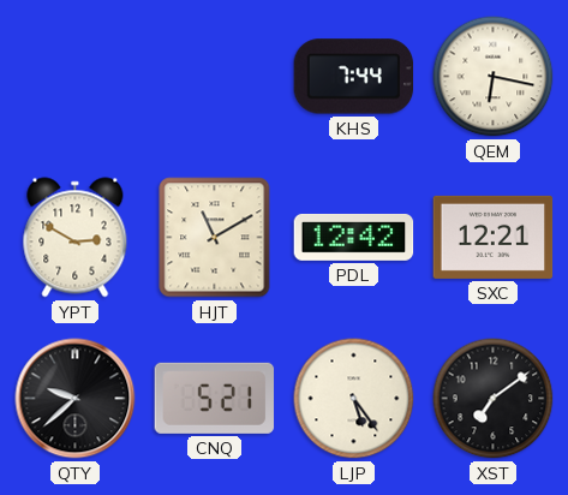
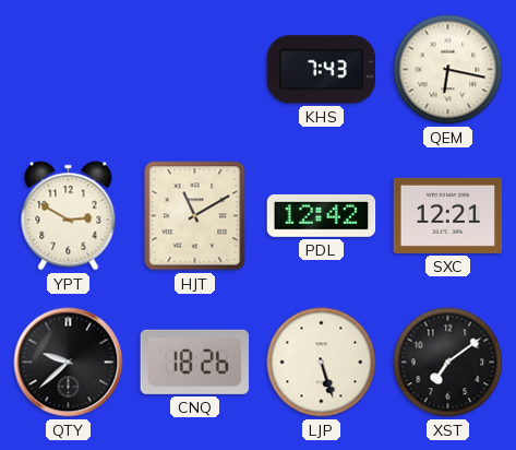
KHS: 7:44 -> 7:43 (322, 70)
CNQ: 5:21 -> 18:26 (195, 362)
LJP: 5:24 -> 5:27 (322, 363)
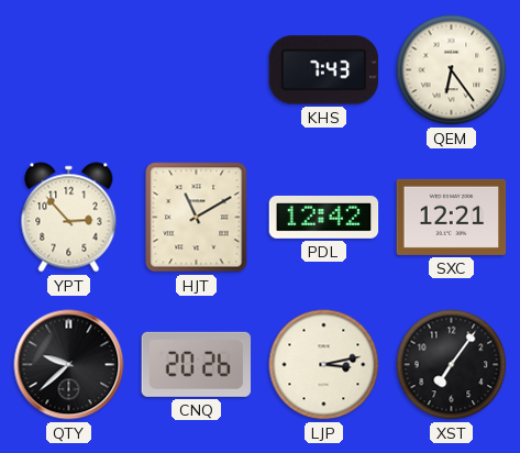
QEM: 6:17 -> 6:24 (452, 70)
YPT: 2:50 -> 2:53 (69, 218)
CNQ: 18:26 -> 20:26 (197, 364)
LJP: 5:27 -> 3:13 (324, 365)
XST: 7:09 -> 7:06 (452, 365)
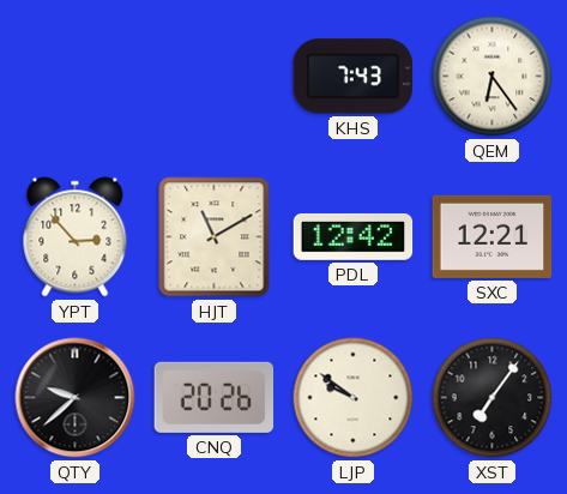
LJP: 3:13 -> 9:51 (354, 398)
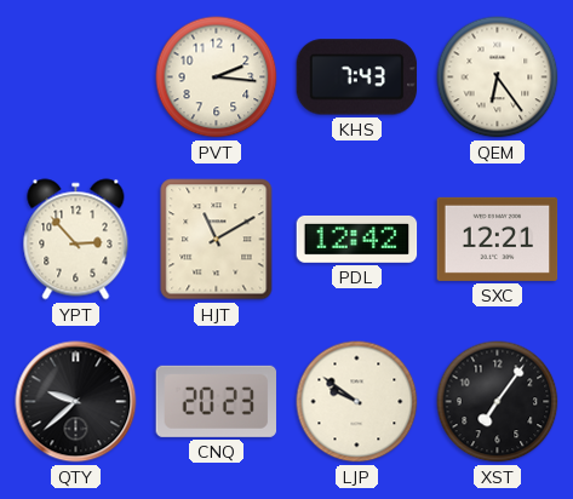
PVT: none -> 2:16 (217, 78)
CNQ: 20:26 -> 20:23 (217, 401)
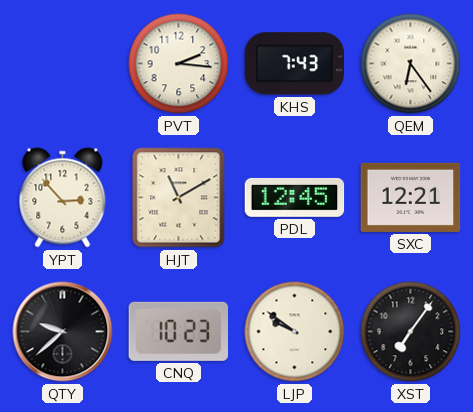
PDL: 12:42 -> 12:45 (295, 197)
CNQ: 20:23 -> 10:23 (179, 331)
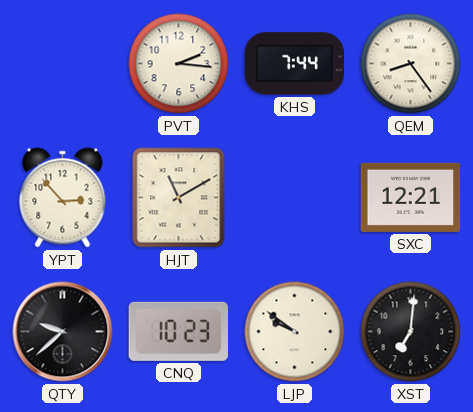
KHS: 7:43 -> 7:44 (295, 64)
QEM: 6:24 -> 8:24 (411, 64)
PDL: 12:45 -> none (295, 197)
XST: 7:06 -> 7:01 (411, 332)
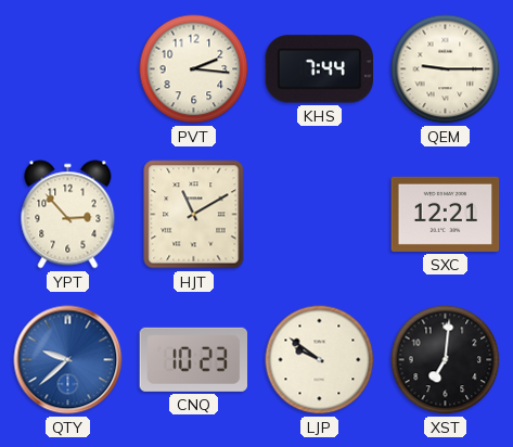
QEM: 8:24 -> 9:15 (446, 69)
QTY dial: black -> blue (68, 360)
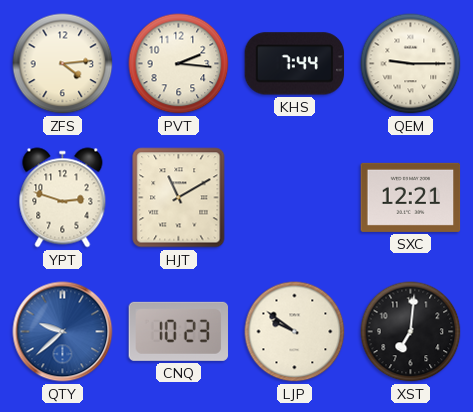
ZFS: none -> 4:14 (63, 64)
YPT: 2:53 -> 2:48 (63, 198)
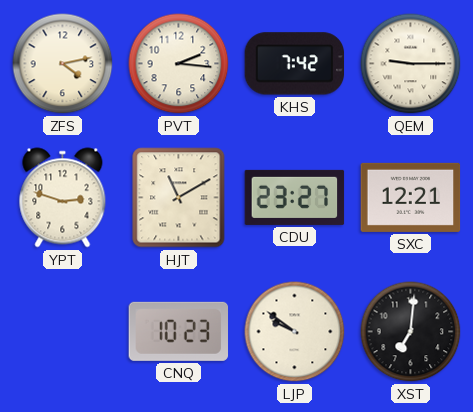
ZFS: 4:14 -> 4:13 (63, 64)
KHS: 7:44 -> 7:42 (295, 64)
CDU: none -> 23:27 (295, 197)
QTY: 9:38 -> none (63, 332)
